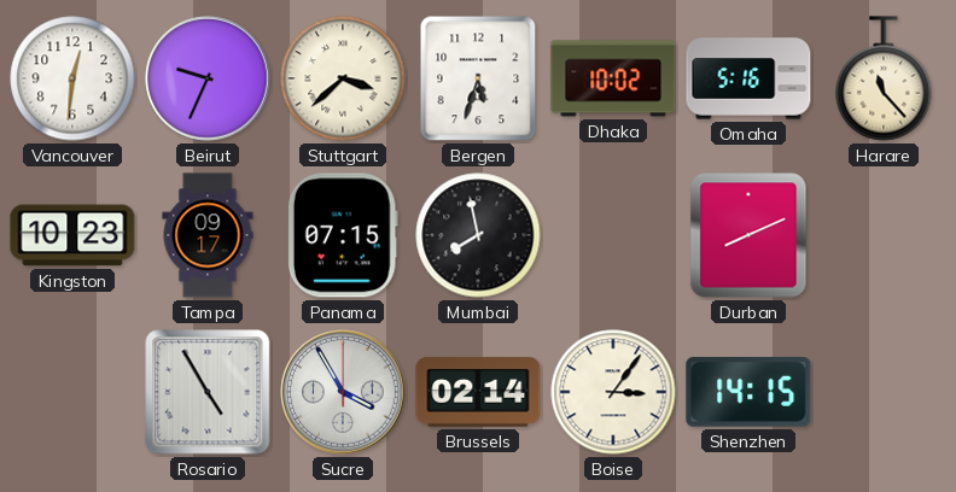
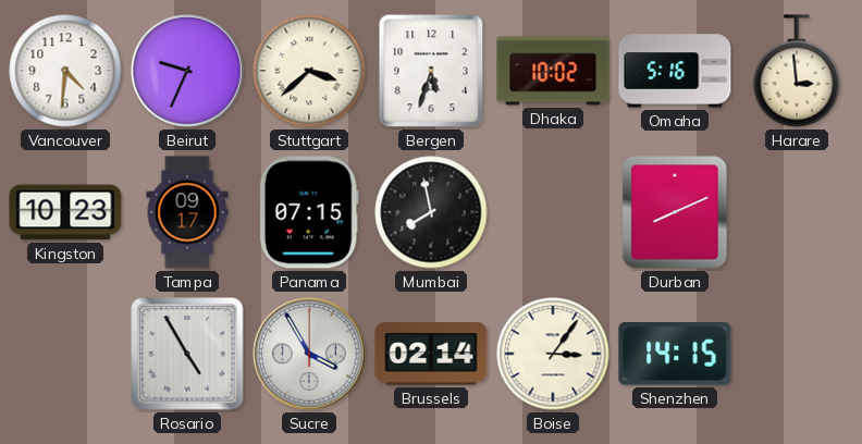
Vancouver: 12:31 -> 4:31 (65, 71)
Harare: 11:23 -> 2:59 (797, 71)
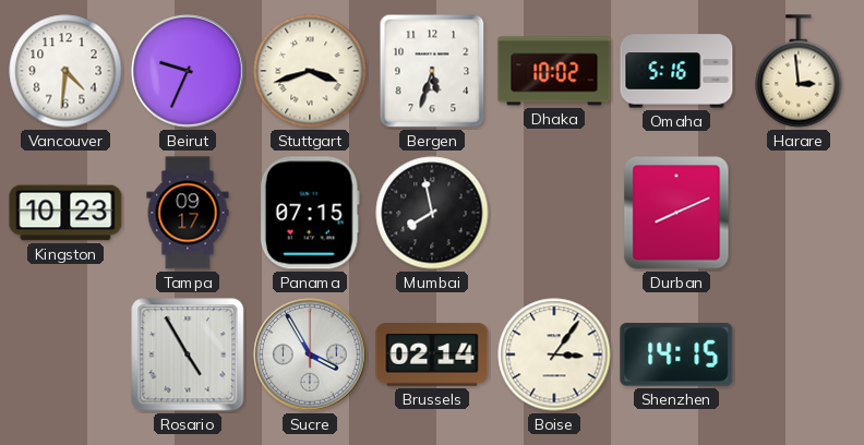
Stuttgart: 3:38 -> 3:42 (310, 71)
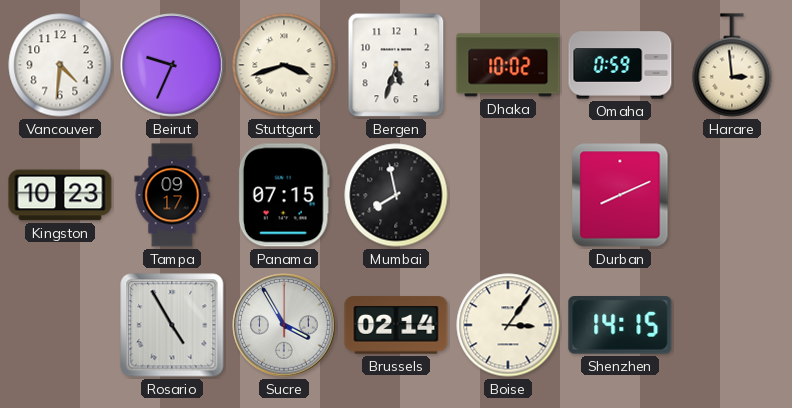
Omaha: 5:16 -> 0:59 (620, 65)
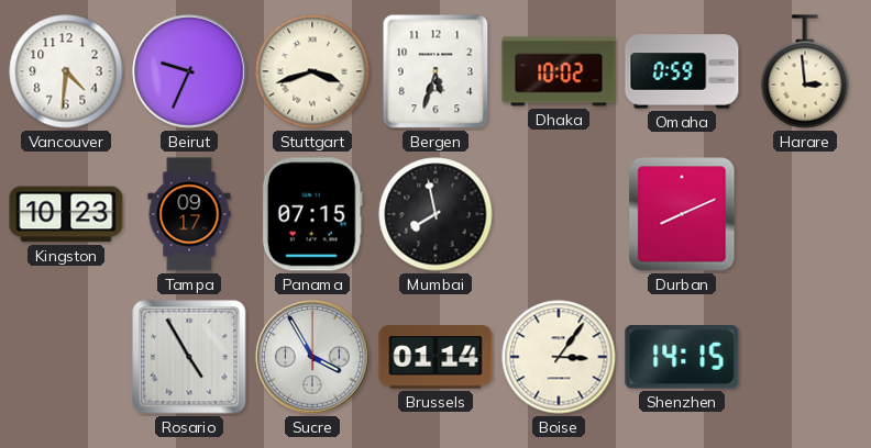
Brussels: 02:14 -> 01:14 (435, 357)
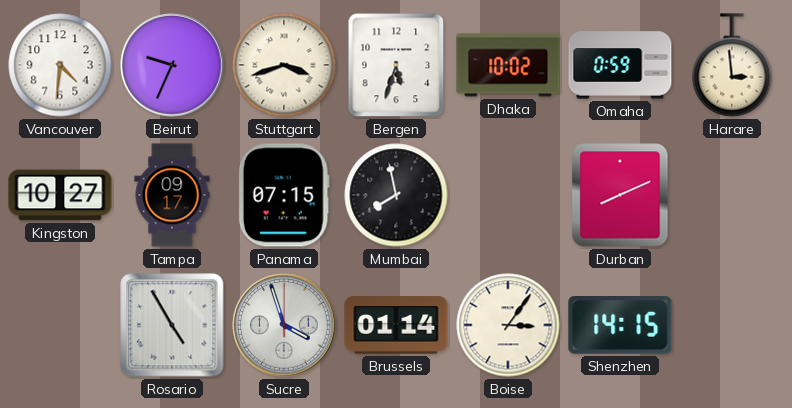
Kingston: 10:23 -> 10:27 (60, 195)
Sucre: 3:55 -> 3:57 (284, 325)
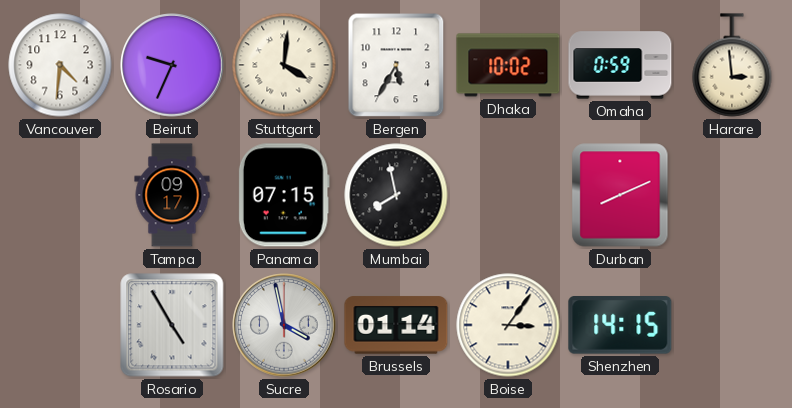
Stuttgart: 3:42 -> 4:01 (284, 65)
Bergen: 5:33 -> 5:35 (396, 65)
Kingston: 10:27 -> none (60, 195)
Sucre: 3:57 -> 3:58 (284, 325)
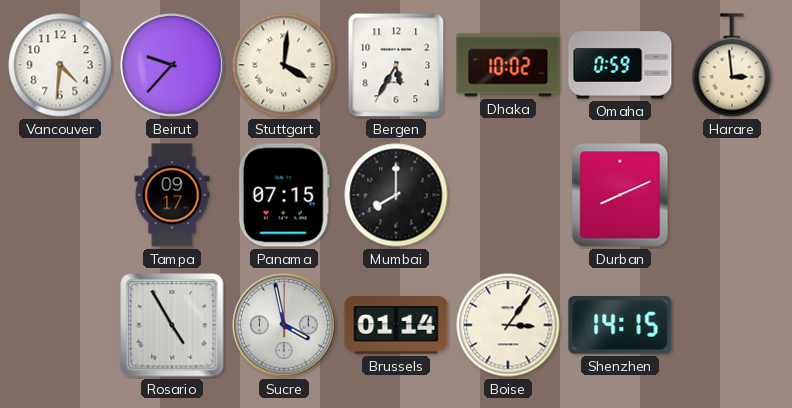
Beirut: 9:34 -> 9:37 (172, 65)
Mumbai: 7:58 -> 8:00 (396, 195)
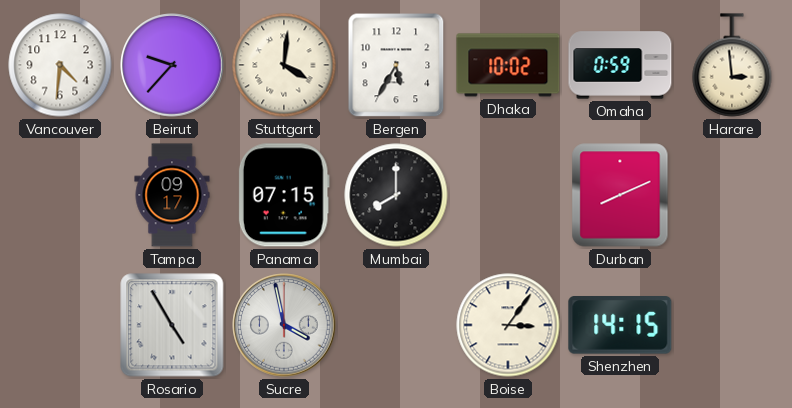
Brussels: 01:14 -> none (396, 325)
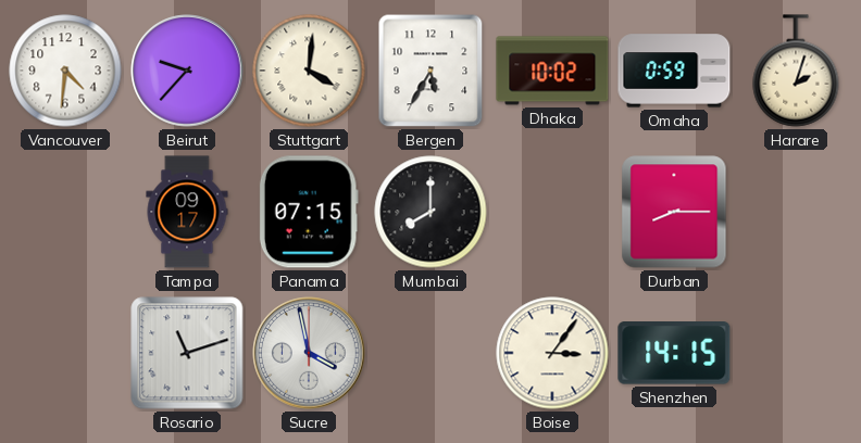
Harare: 2:59 -> 2:03 (796, 71)
Durban: 8:11 -> 8:15 (674, 212)
Rosario: 4:55 -> 11:12 (187, 353)
